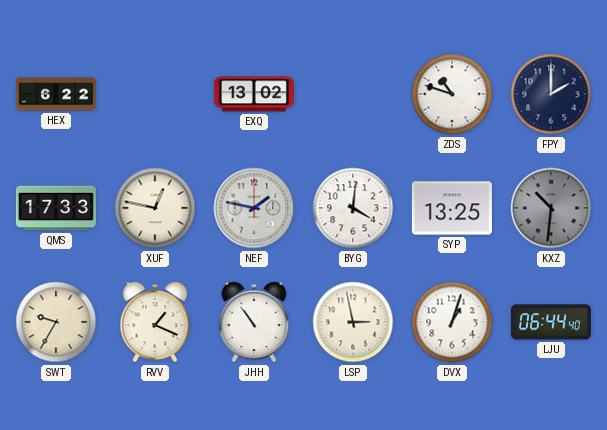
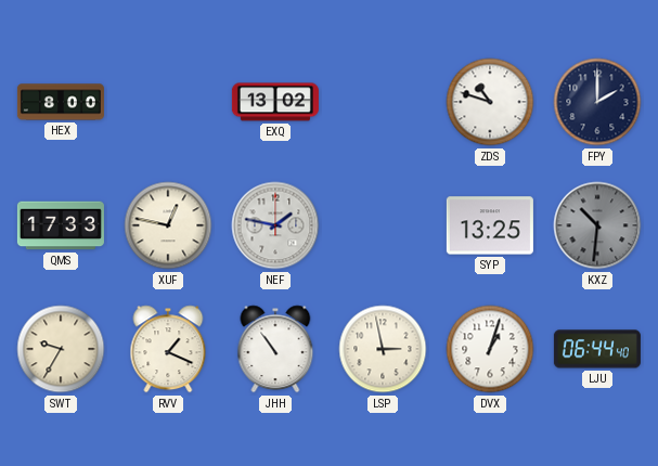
HEX: 6:22 -> 8:00 (61, 102)
BYG: 4:01 -> none (353, 208)
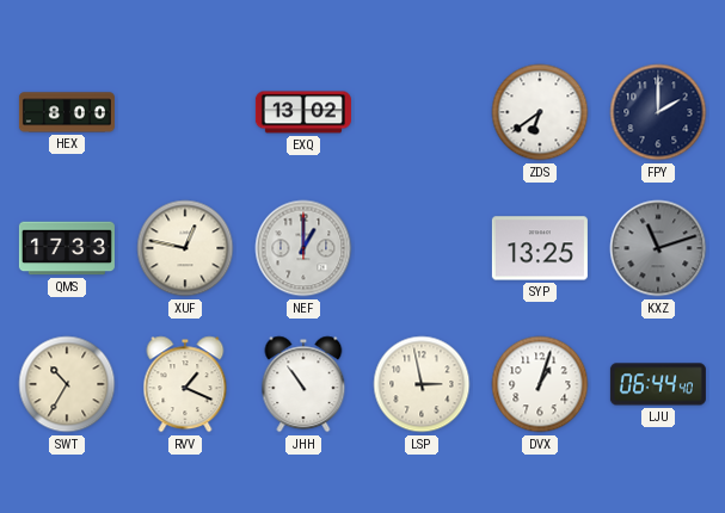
ZDS: 10:48 -> 6:39 (540, 112)
NEF: 1:47 -> 1:00 (303, 248)
KXZ: 10:31 -> 11:12 (658, 248)
SWT: 9:35 -> 10:35 (67, 384)
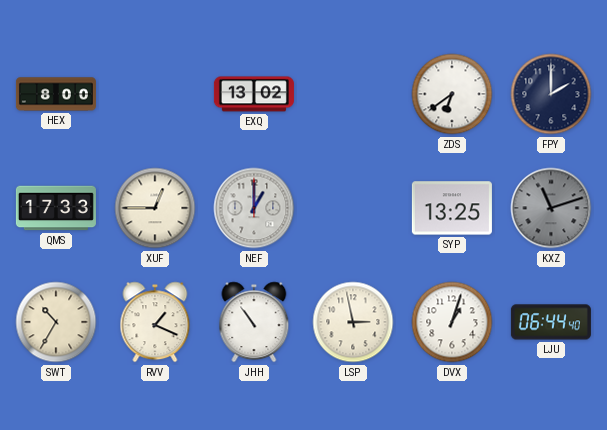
XUF: 12:47 -> 12:45 (155, 208)
